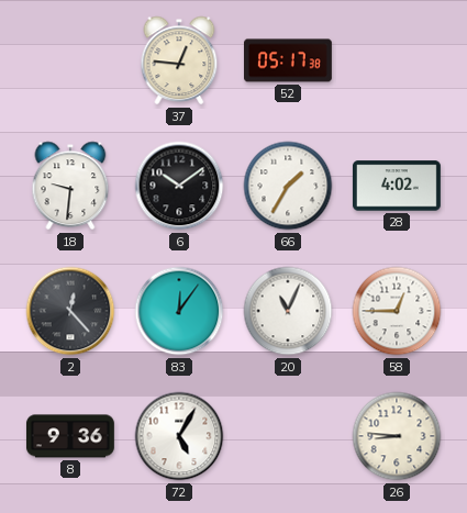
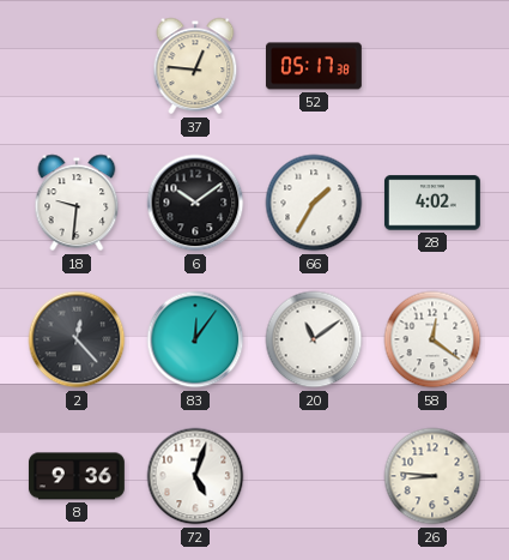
20: 11:04 -> 11:09 (314, 339)
58: 12:45 -> 12:21 (432, 339)
72: 5:05 -> 5:03 (195, 476)
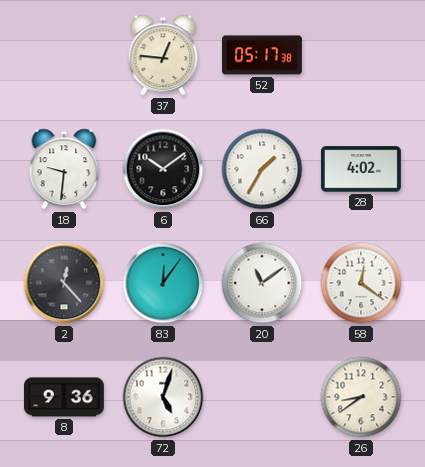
26: 8:46 -> 8:39 (361, 397)
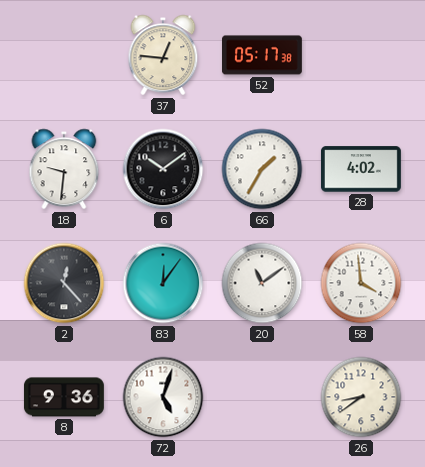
58: 12:21 -> 3:59 (361, 283)
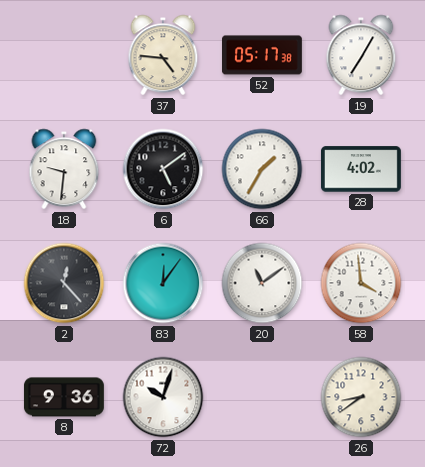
37: 12:46 -> 4:46 (163, 55)
19: none -> 7:05 (361, 55)
6: 10:09 -> 5:09 (163, 169)
72: 5:03 -> 10:03 (163, 397)
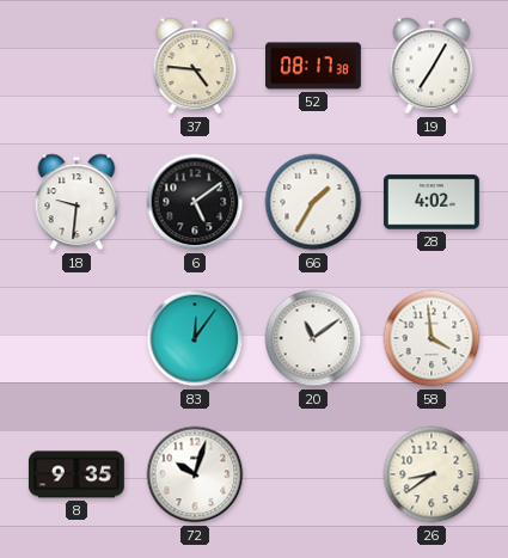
52: 05:17 -> 08:17 (314, 66)
2: 12:23 -> none (64, 283)
8: 9:36 -> 9:35 (76, 474)
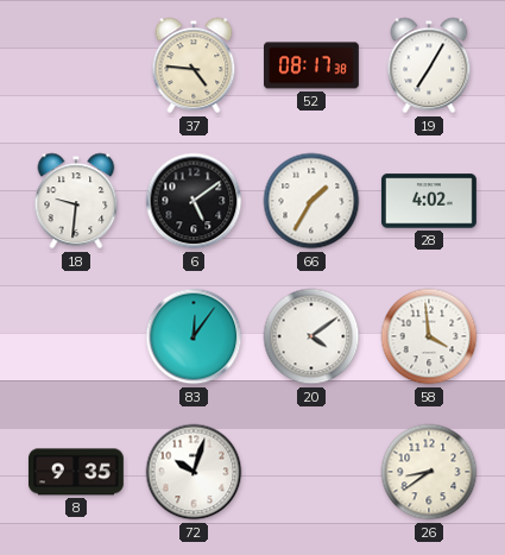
20: 11:09 -> 4:09 (311, 336)
